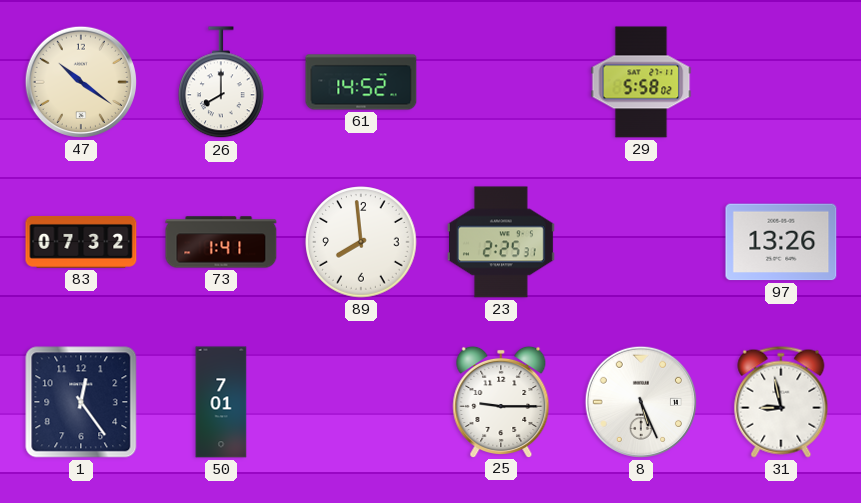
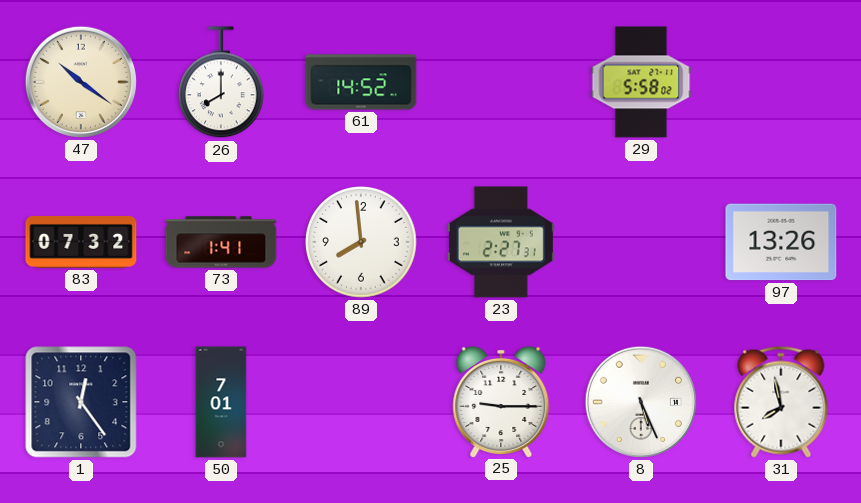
23: 2:25 -> 2:27 (501, 242)
31: 8:58 -> 7:58 (781, 402)
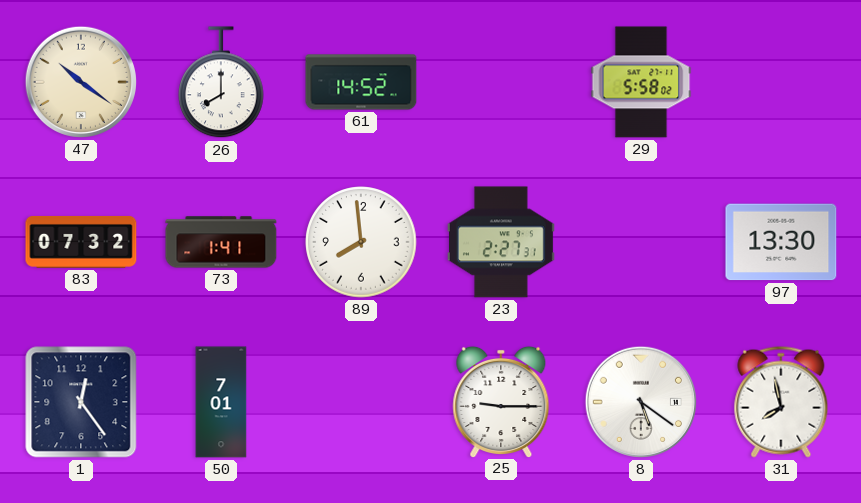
97: 13:26 -> 13:30 (781, 242)
8: 5:26 -> 5:21 (641, 402)
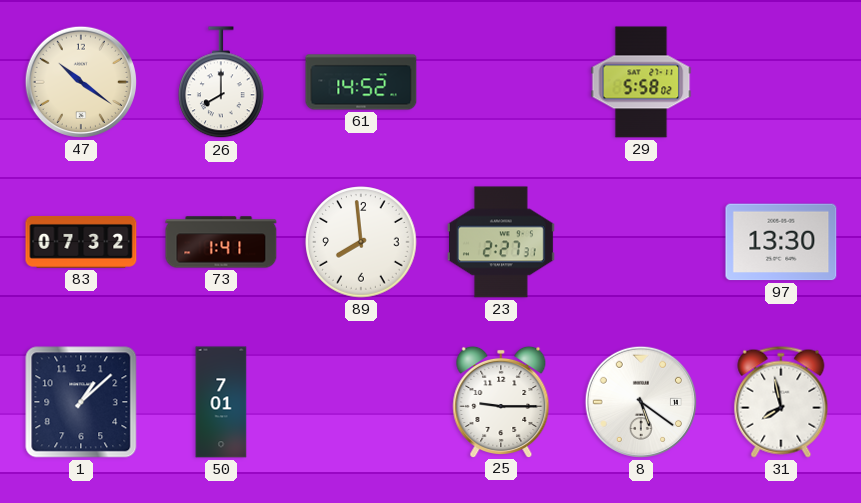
1: 12:24 -> 1:08 (81, 402)
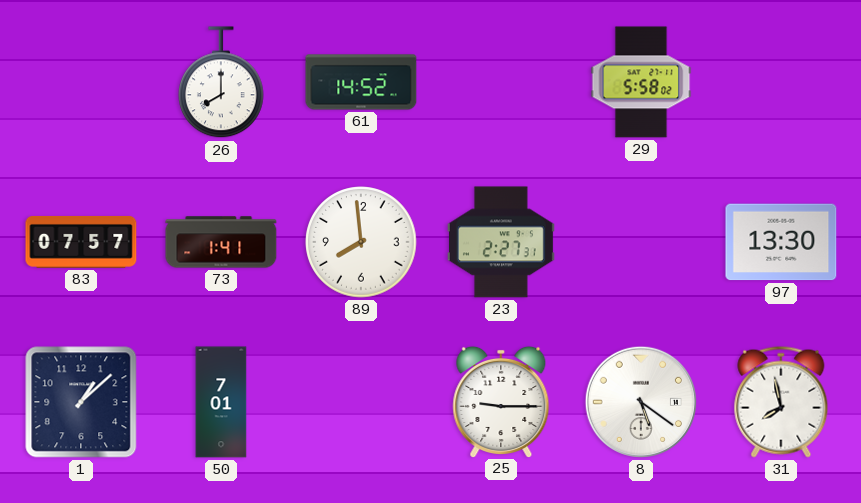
47: 10:21 -> none (81, 82)
83: 07:32 -> 07:57 (81, 242)
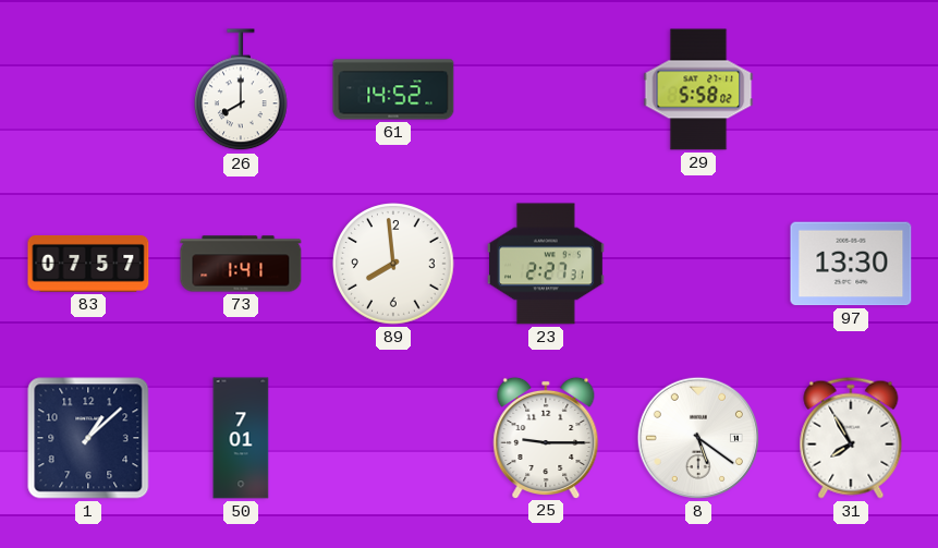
31: 7:58 -> 7:55 (851, 438)
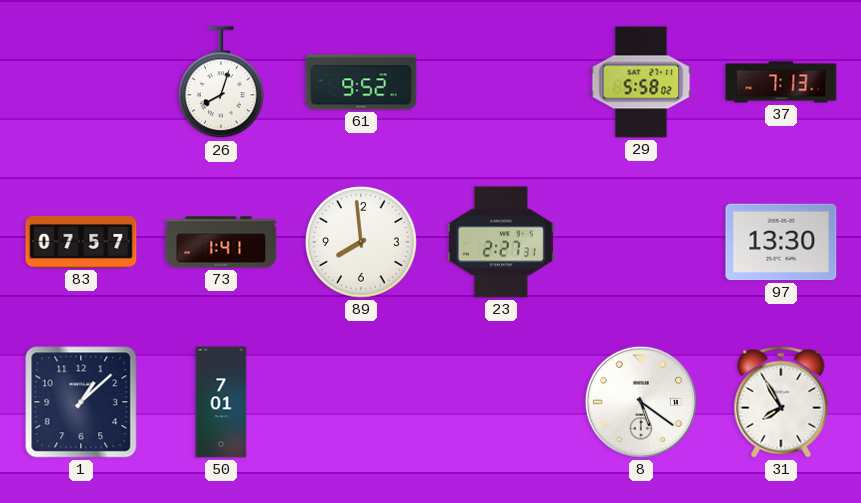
26: 8:00 -> 8:03 (222, 83)
61: 14:52 -> 9:52 (361, 82)
37: none -> 7:13 (781, 82)
25: 9:15 -> none (546, 437)
